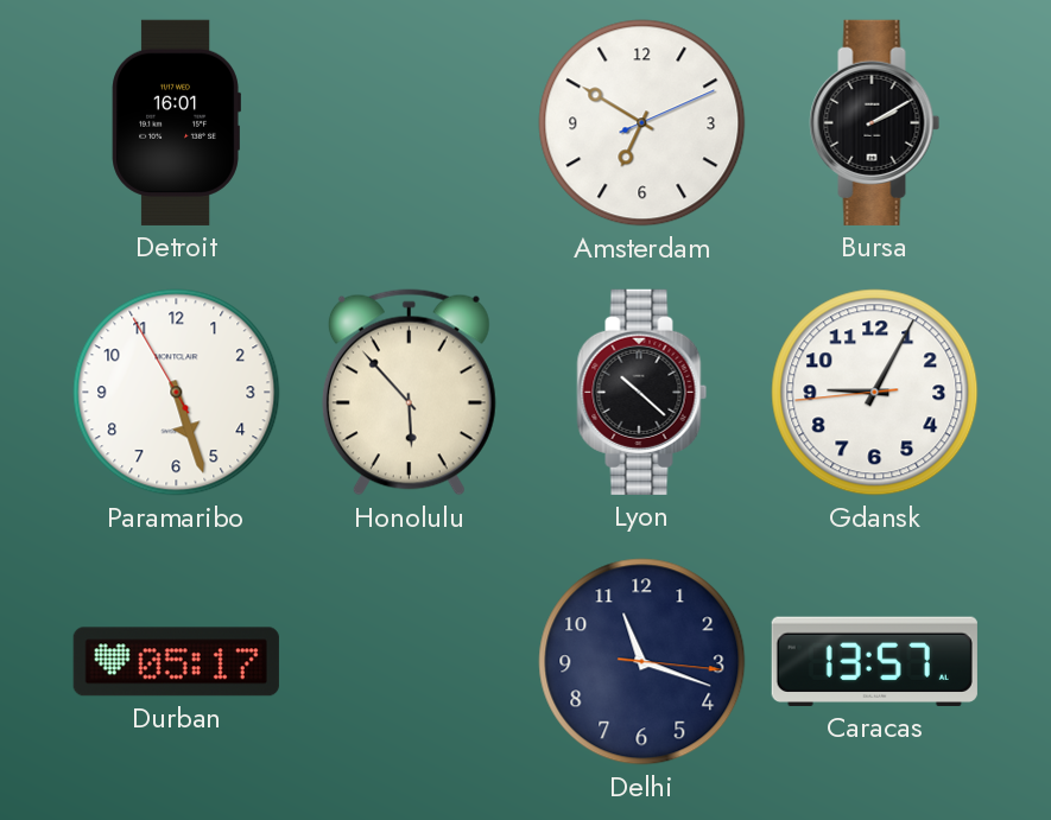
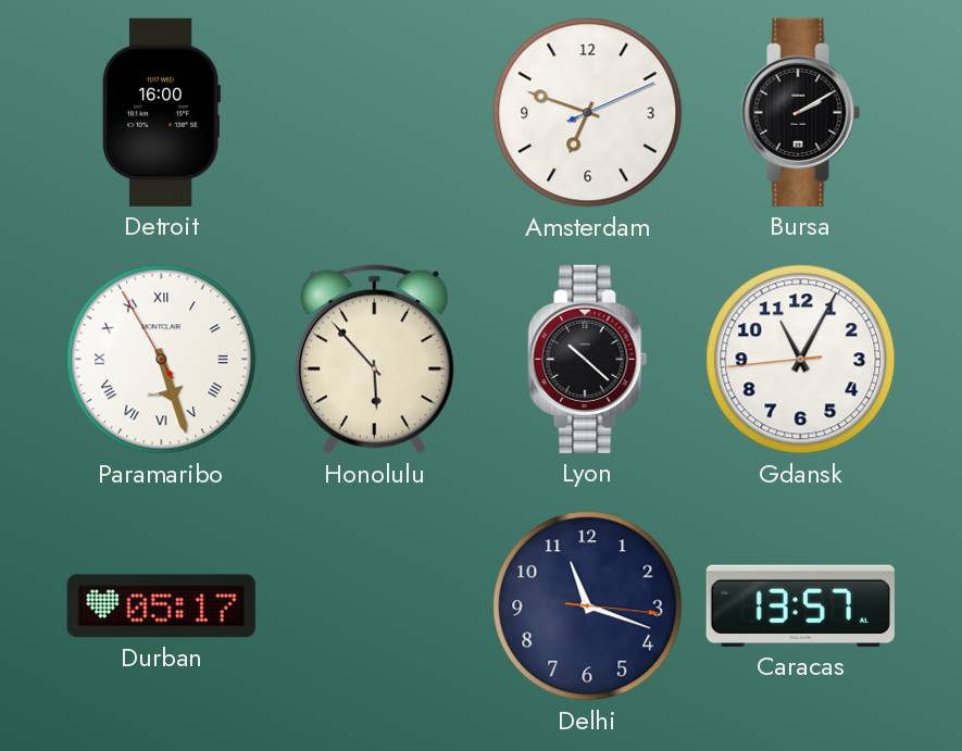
Detroit: 16:01 -> 16:00 (161, 112)
Amsterdam: 6:50 -> 6:48 (588, 113)
Paramaribo numerals: Arabic -> Roman (162, 360)
Gdansk: 9:04 -> 11:04 (801, 360)
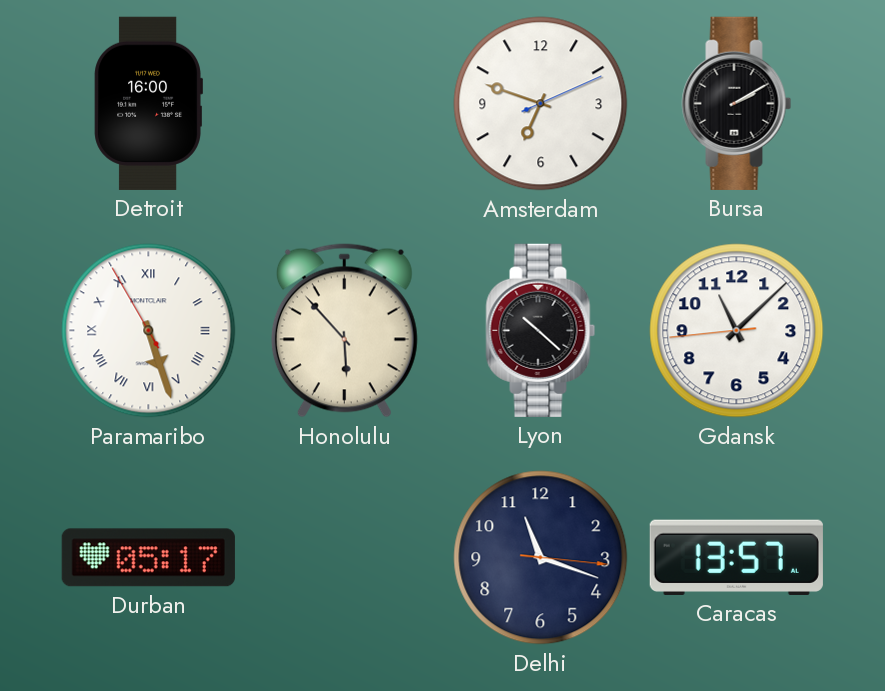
Gdansk: 11:04 -> 11:07 (737, 331)
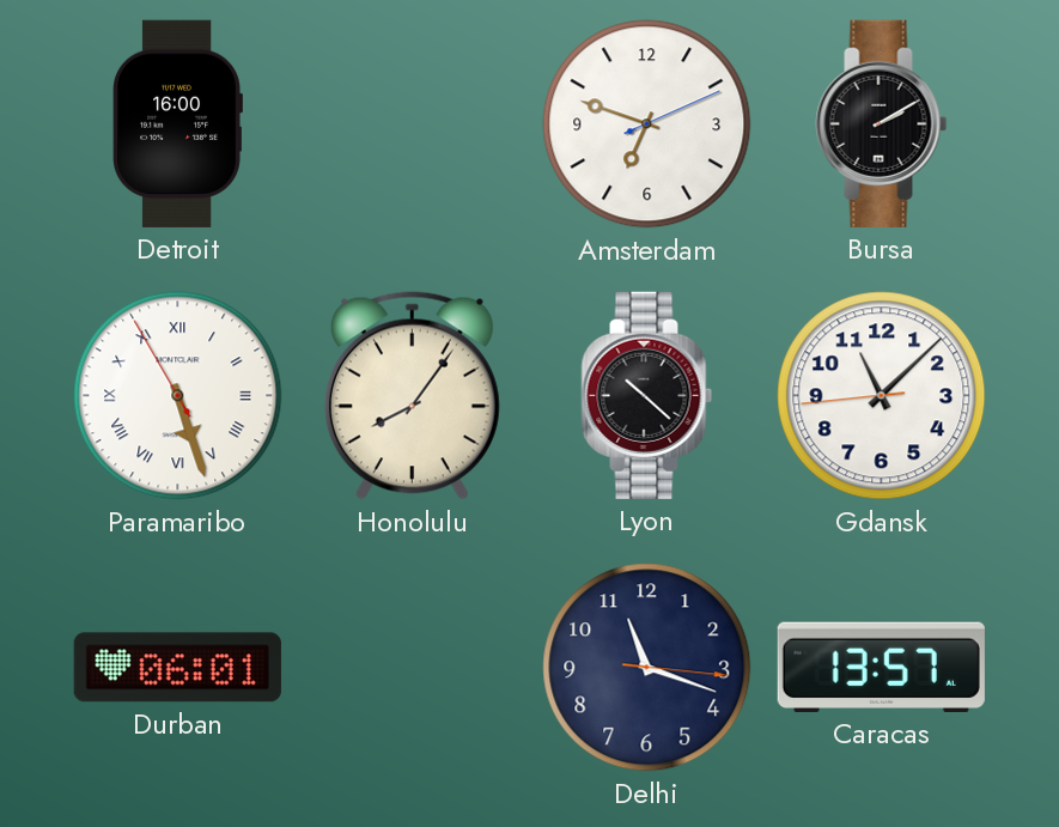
Honolulu: 5:53 -> 8:06 (412, 396)
Durban: 05:17 -> 06:01 (177, 668)
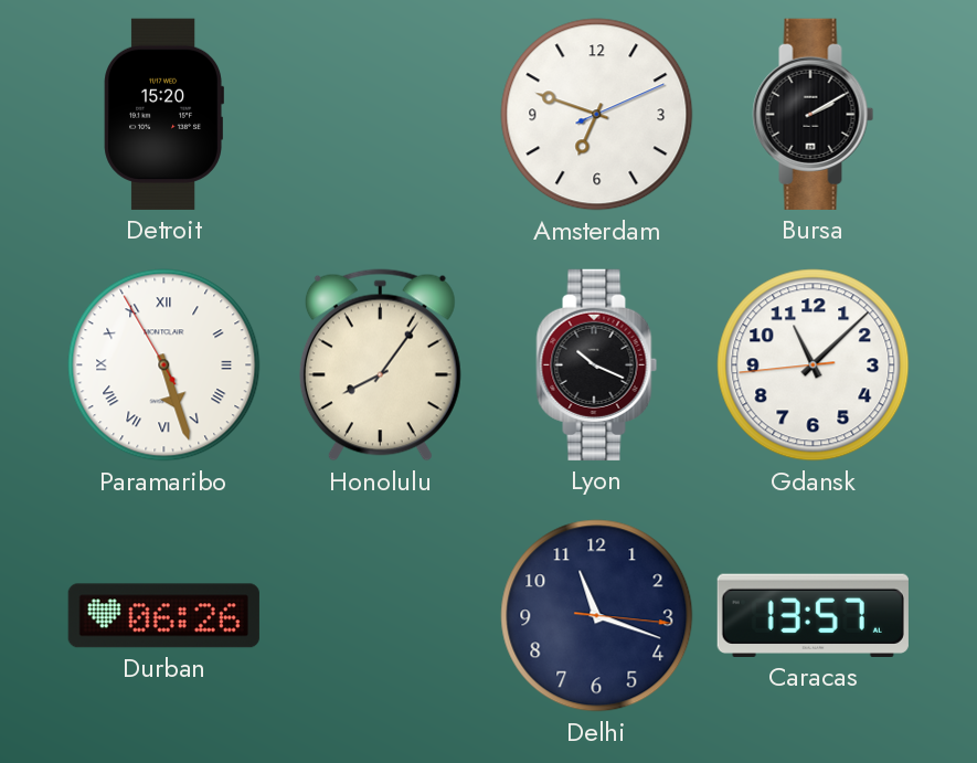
Detroit: 16:00 -> 15:20 (163, 114)
Lyon: 10:22 -> 10:19 (597, 364)
Durban: 06:01 -> 06:26 (163, 616)
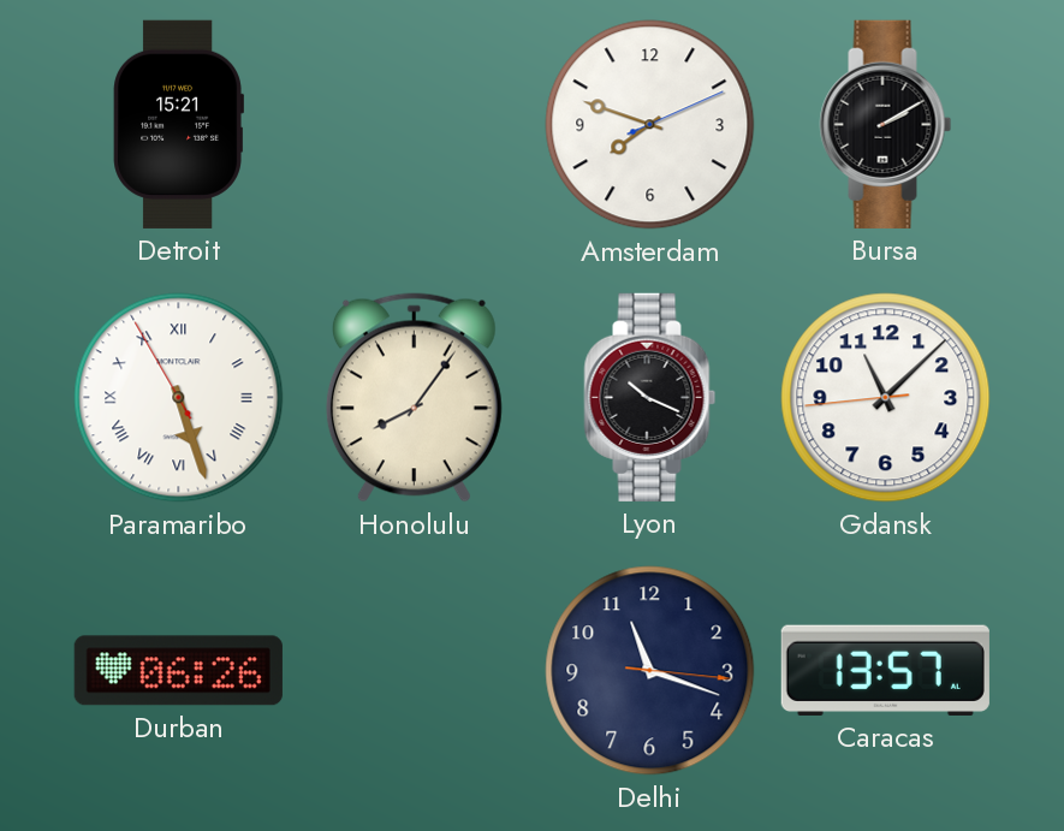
Detroit: 15:20 -> 15:21 (178, 124)
Amsterdam: 6:48 -> 7:48 (650, 125)
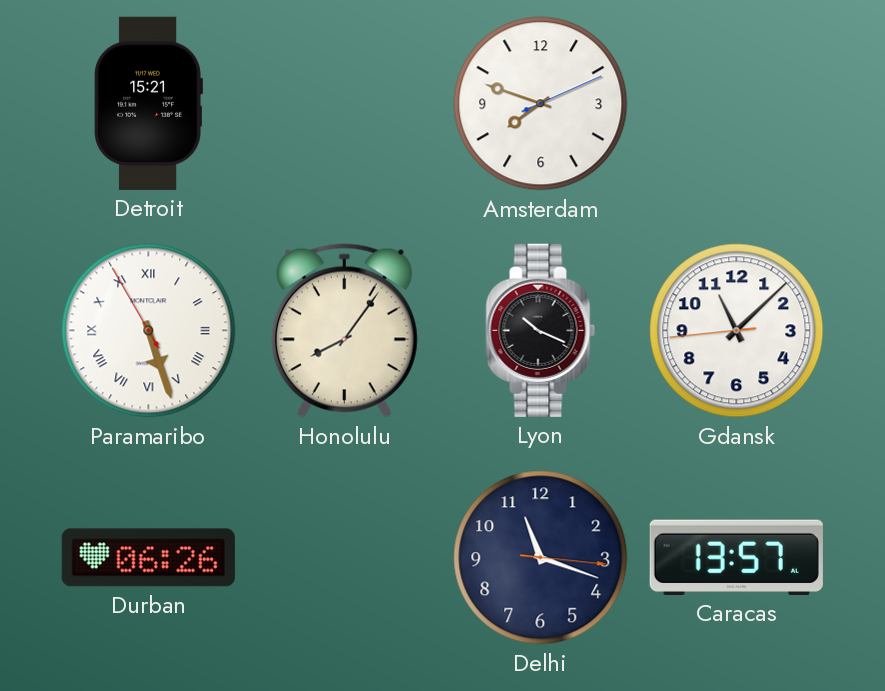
Bursa: 2:10 -> none (886, 124)
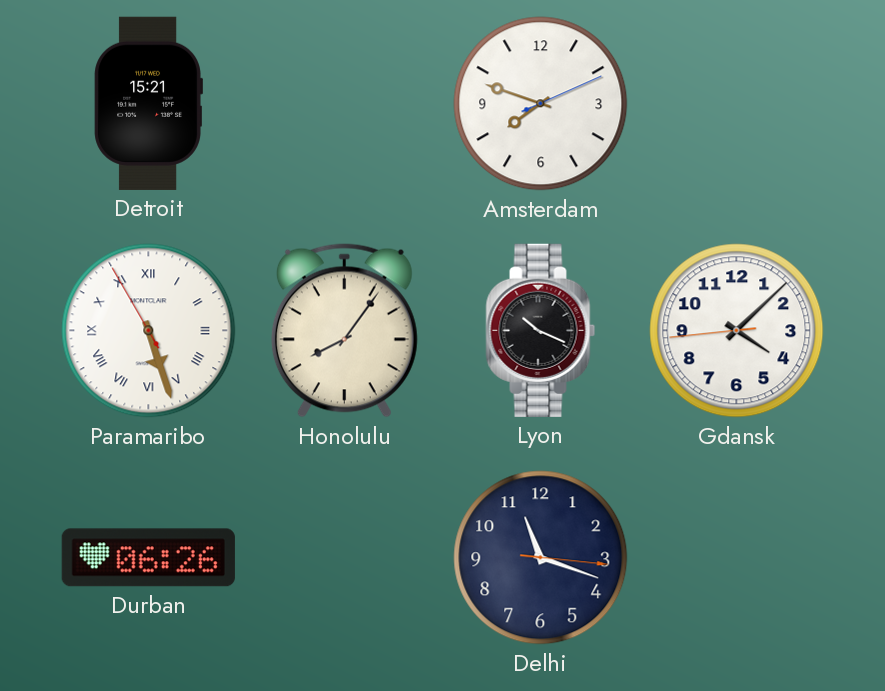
Gdansk: 11:07 -> 4:07 (737, 331)
Caracas: 13:57 -> none (736, 557)
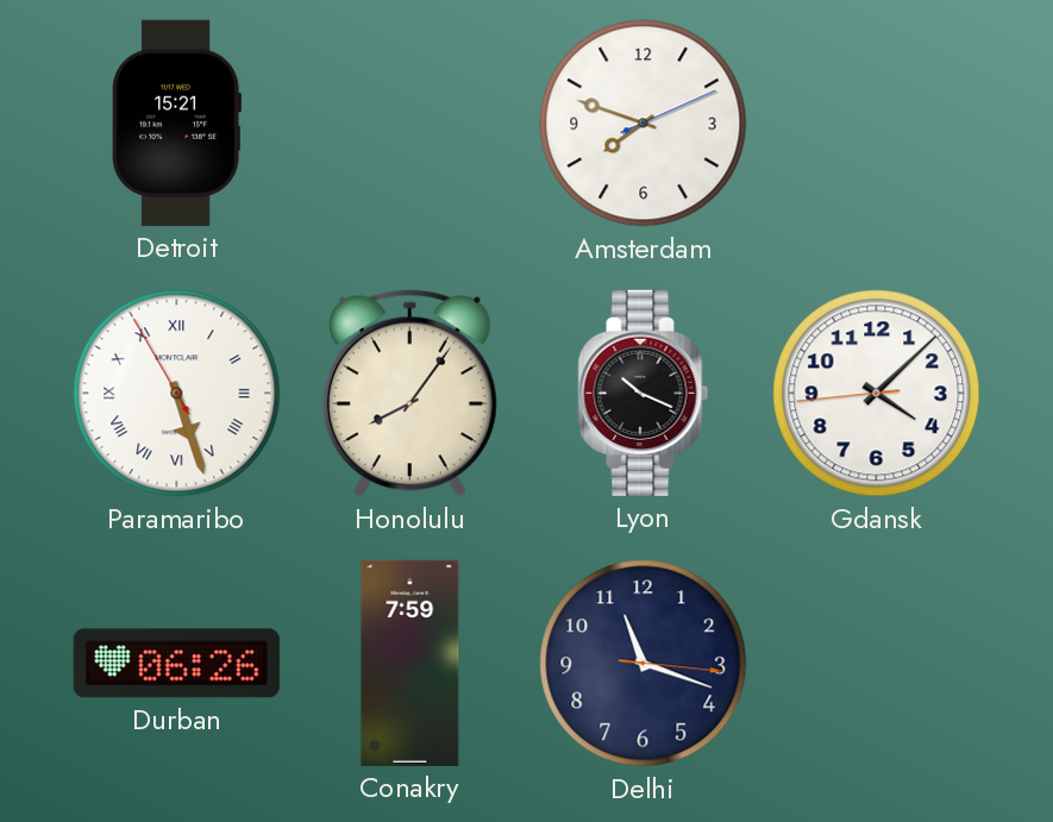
Conakry: none -> 7:59 (410, 663)
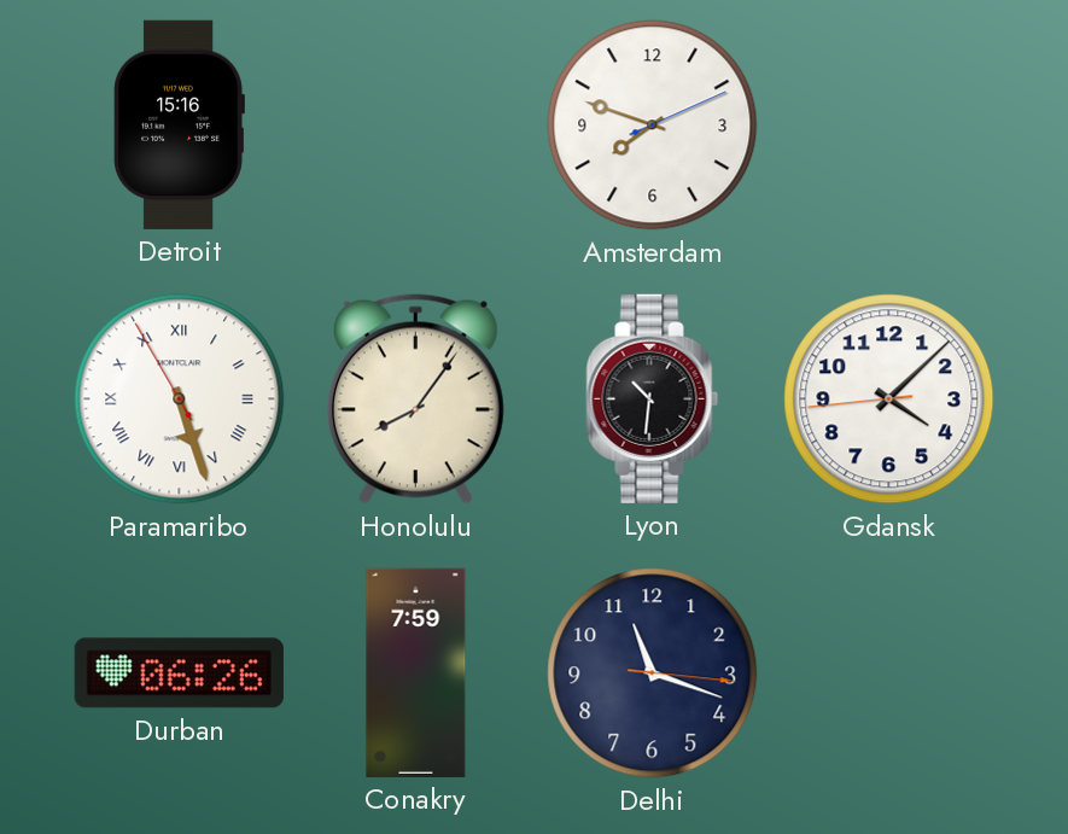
Detroit: 15:21 -> 15:16 (179, 124)
Lyon: 10:19 -> 10:31 (653, 398)
